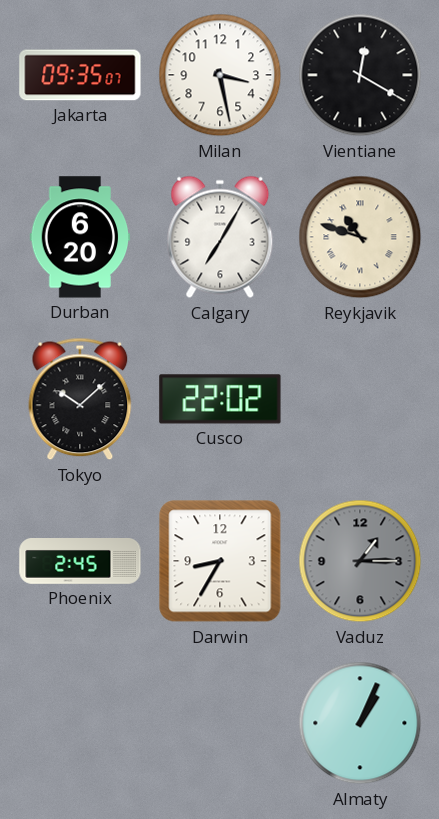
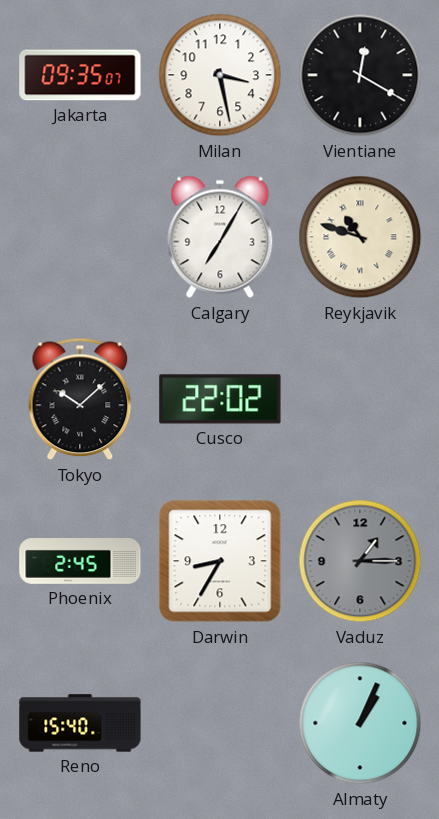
Durban: 6:20 -> none (80, 237)
Reno: none -> 15:40 (80, 723)
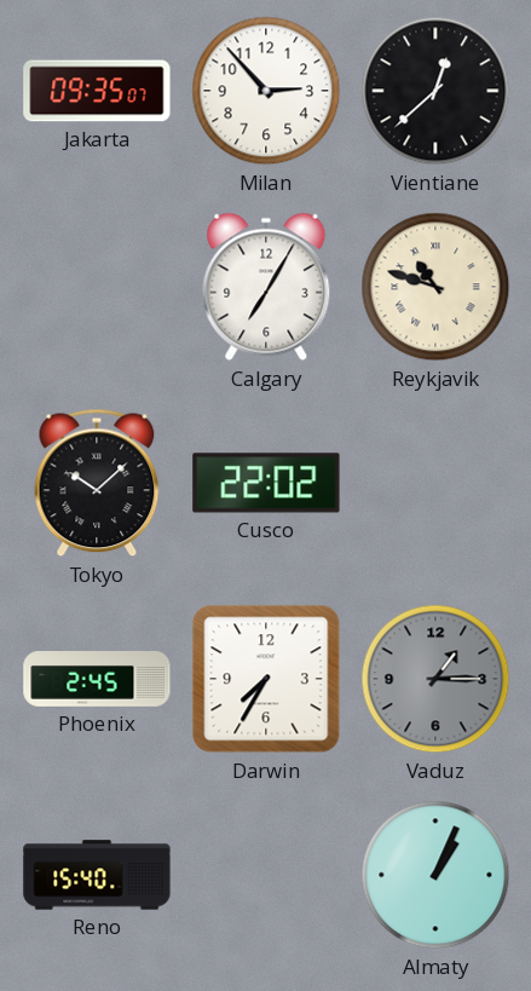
Milan: 3:28 -> 2:53 (266, 91)
Vientiane: 12:20 -> 12:38 (435, 91)
Darwin: 8:35 -> 7:35 (266, 679)
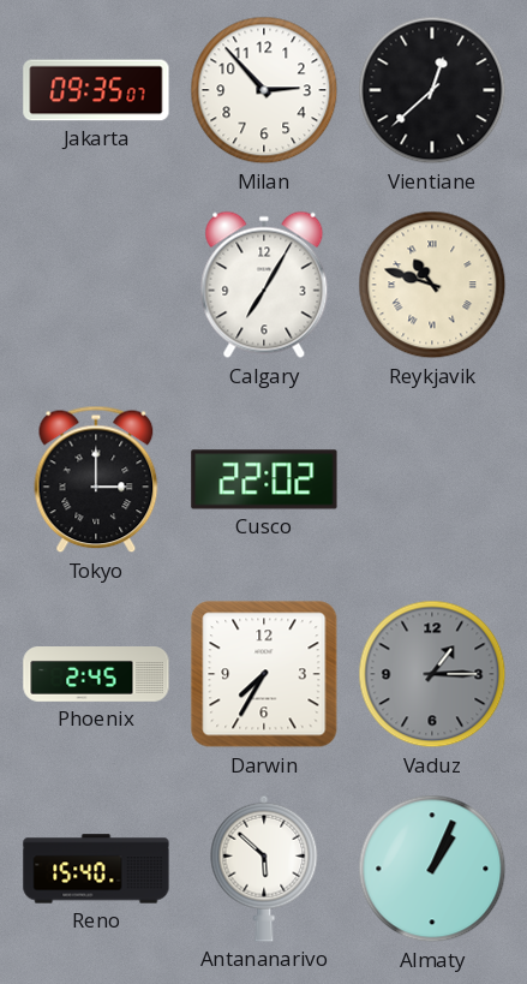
Tokyo: 10:08 -> 3:00 (96, 479)
Antananarivo: none -> 5:52 (264, 869)
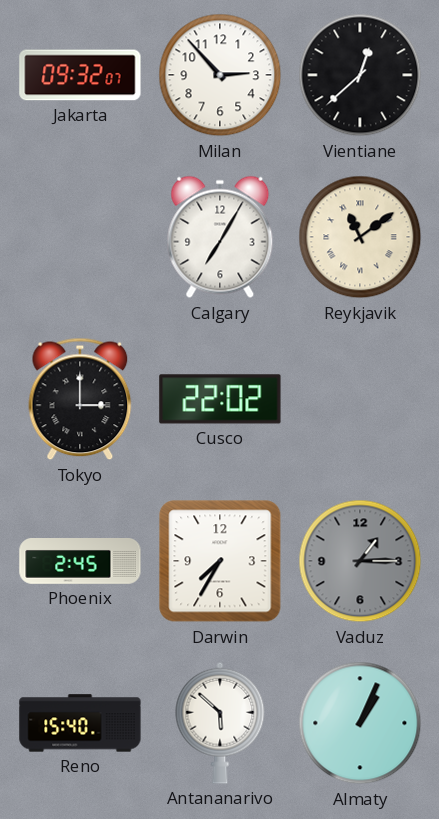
Jakarta: 09:35 -> 09:32 (80, 75)
Reykjavik: 10:48 -> 11:09 (360, 237)
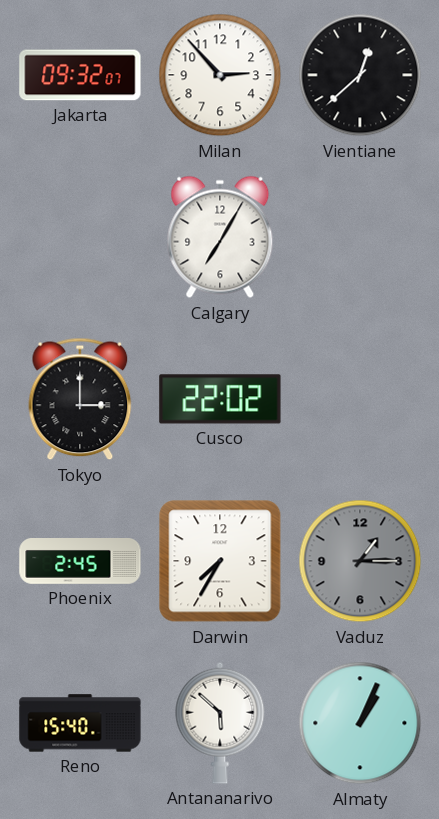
Reykjavik: 11:09 -> none (360, 237)
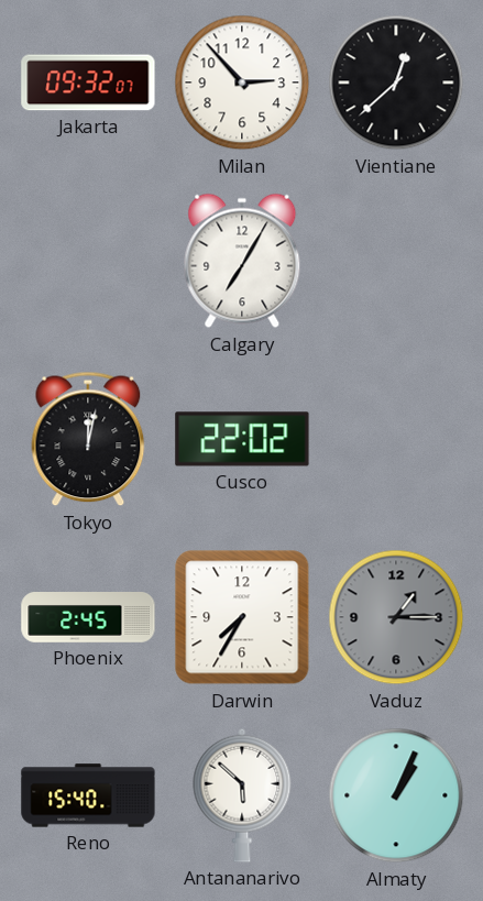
Tokyo: 3:00 -> 12:02 (88, 439)
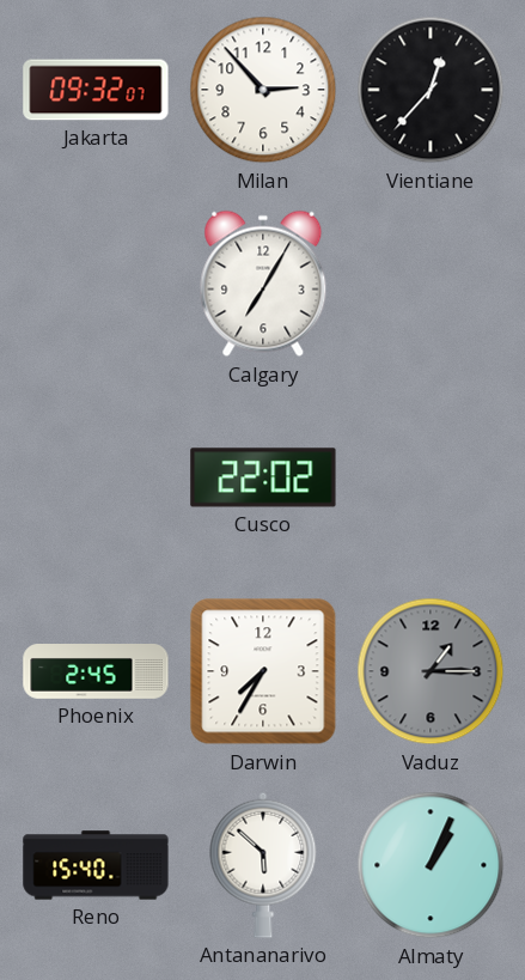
Vientiane: 12:38 -> 12:37 (431, 90)
Tokyo: 12:02 -> none (88, 439)
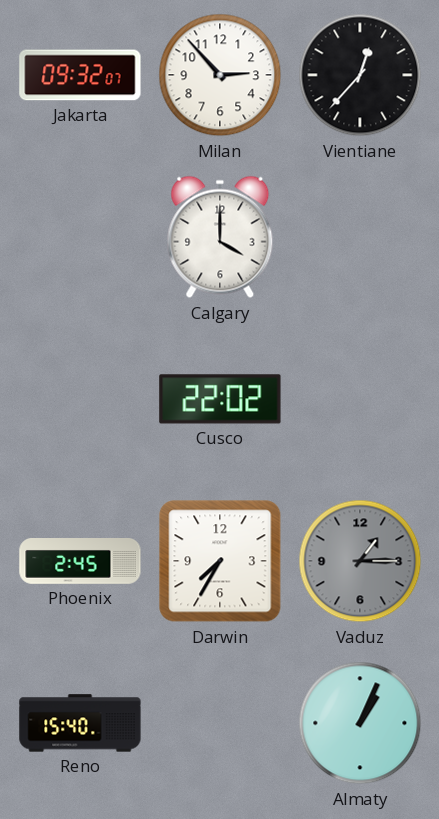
Calgary: 7:05 -> 4:00 (220, 237)
Antananarivo: 5:52 -> none (263, 865)
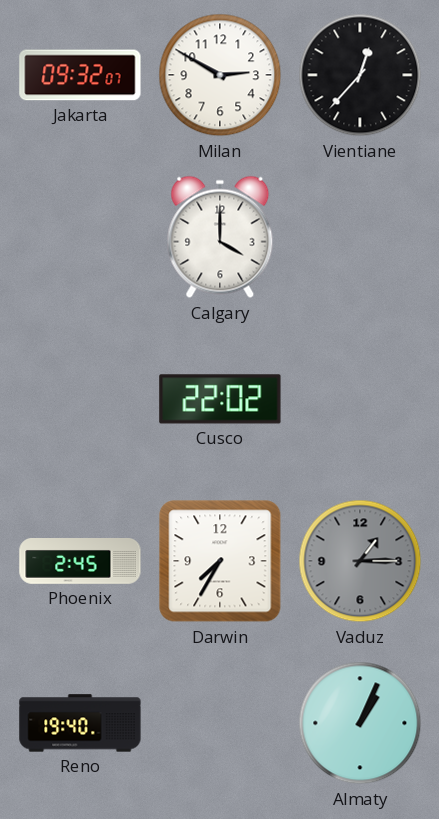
Milan: 2:53 -> 2:50 (220, 75)
Reno: 15:40 -> 19:40 (80, 723)
